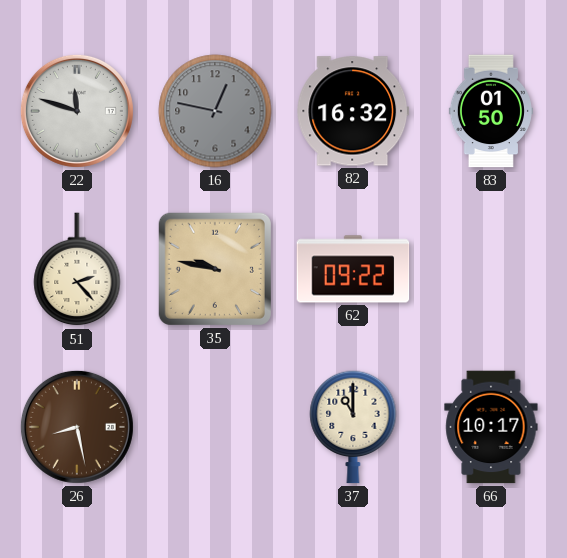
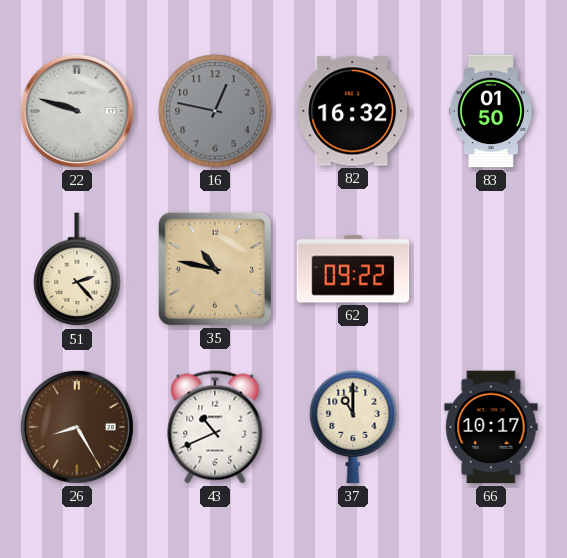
22: 11:48 -> 9:48 (77, 111)
35: 9:47 -> 10:47 (215, 269)
26: 8:28 -> 8:25 (77, 427)
43: none -> 10:41 (215, 427)
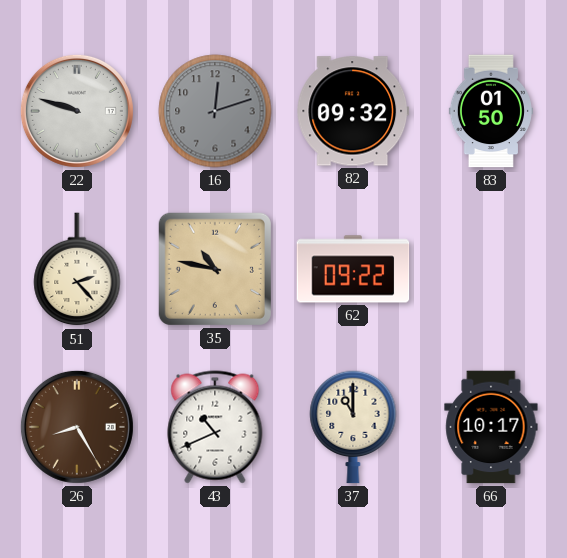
16: 12:47 -> 12:12 (215, 111)
82: 16:32 -> 09:32 (353, 111)
